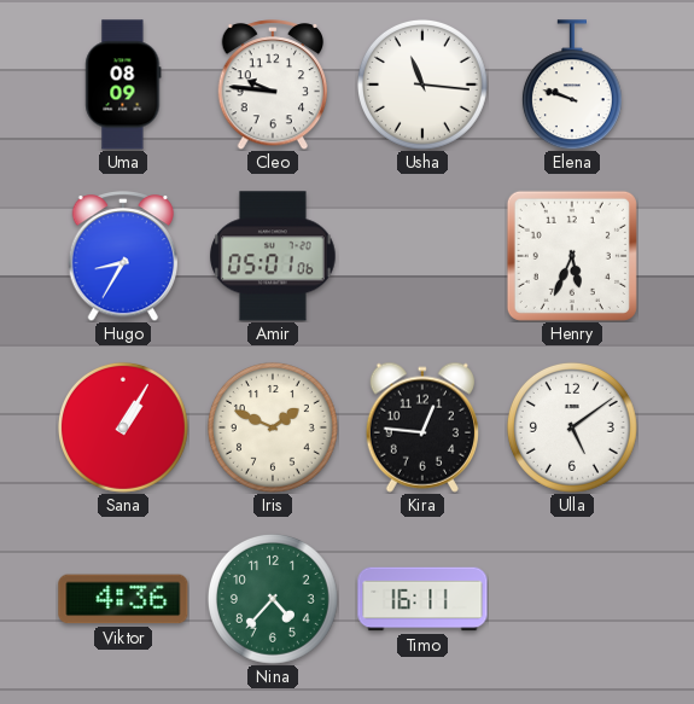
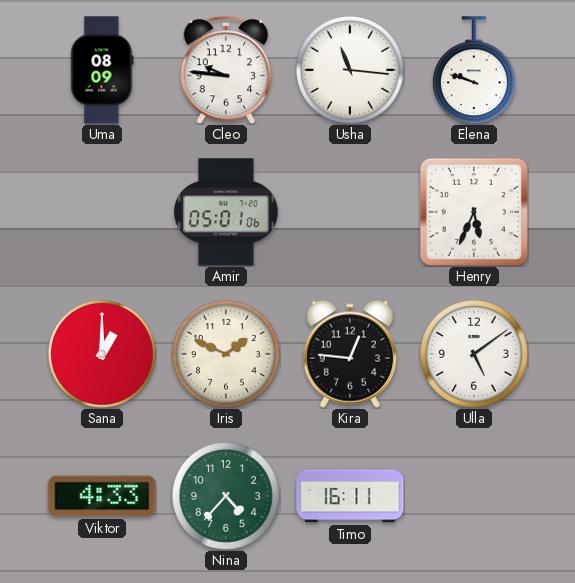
Hugo: 8:35 -> none (123, 256)
Sana: 1:05 -> 1:00 (102, 354)
Viktor: 4:36 -> 4:33 (102, 496)
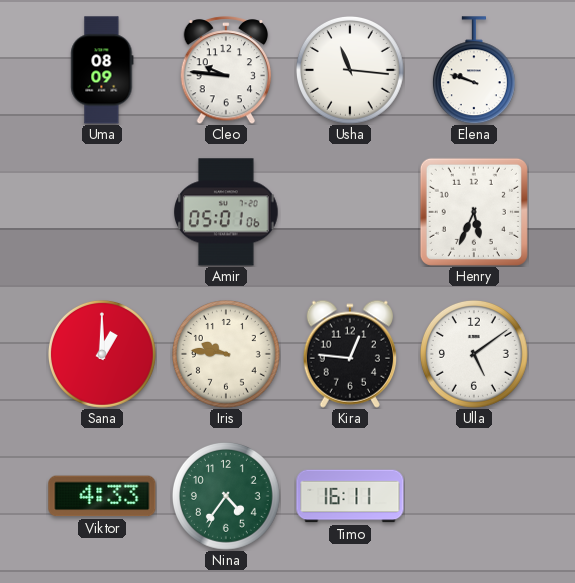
Iris: 1:49 -> 9:46 (226, 354)
Nina: 4:37 -> 4:36 (226, 496)
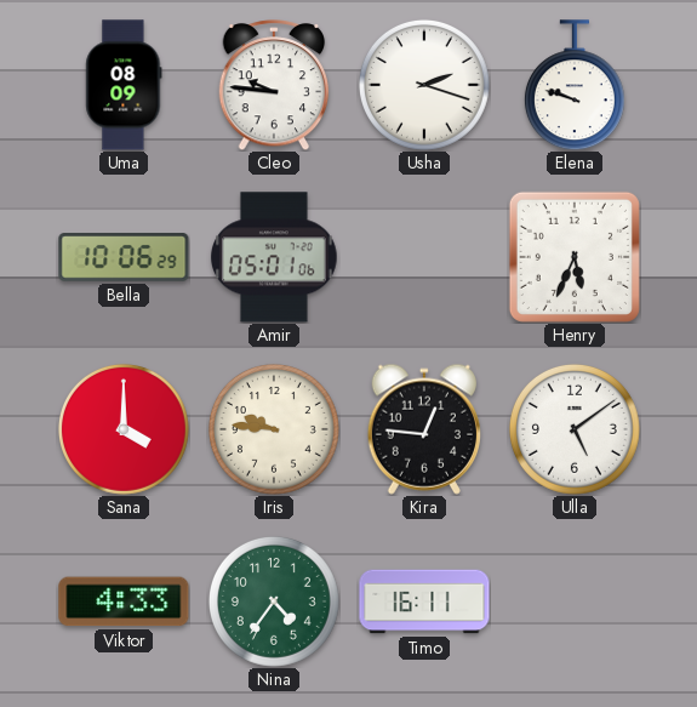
Usha: 11:16 -> 2:18 (424, 85)
Bella: none -> 10:06 (124, 257)
Sana: 1:00 -> 4:00 (124, 429)
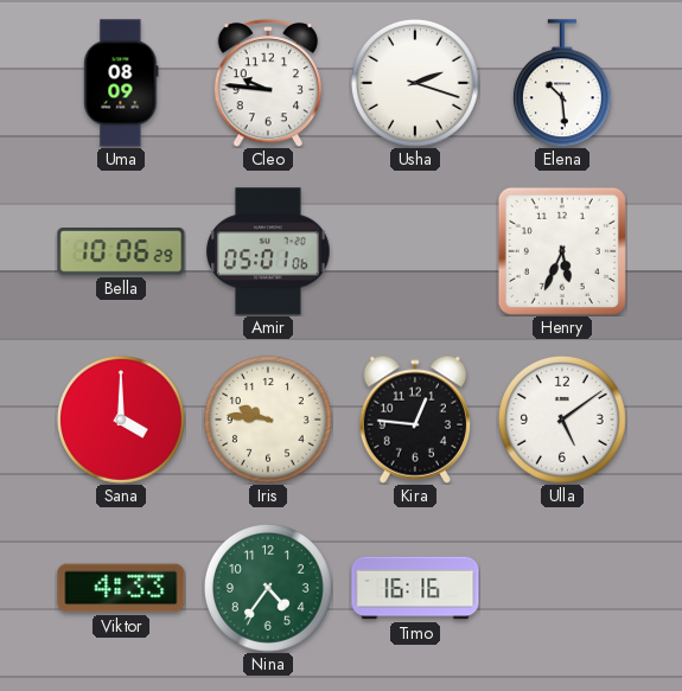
Elena: 9:48 -> 10:29 (562, 83)
Timo: 16:11 -> 16:16 (415, 588)
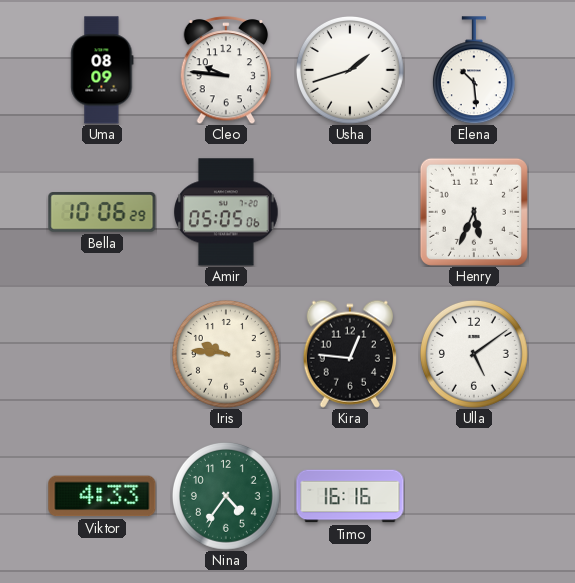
Usha: 2:18 -> 1:42 (350, 70)
Amir: 05:01 -> 05:05 (226, 212)
Sana: 4:00 -> none (121, 420)
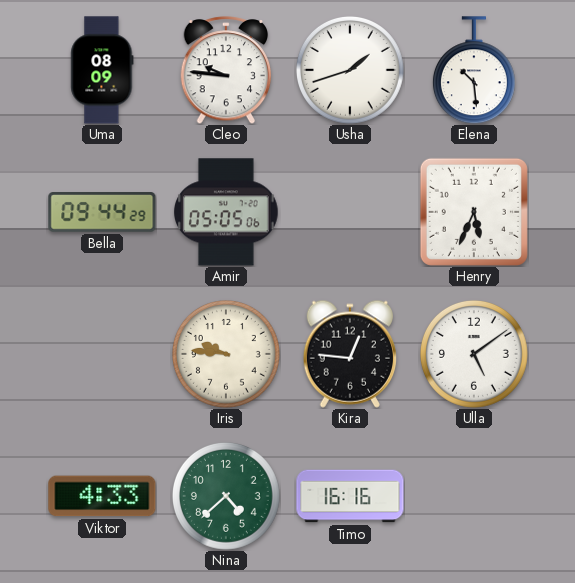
Bella: 10:06 -> 09:44 (102, 212)
Nina: 4:36 -> 4:38 (226, 496)
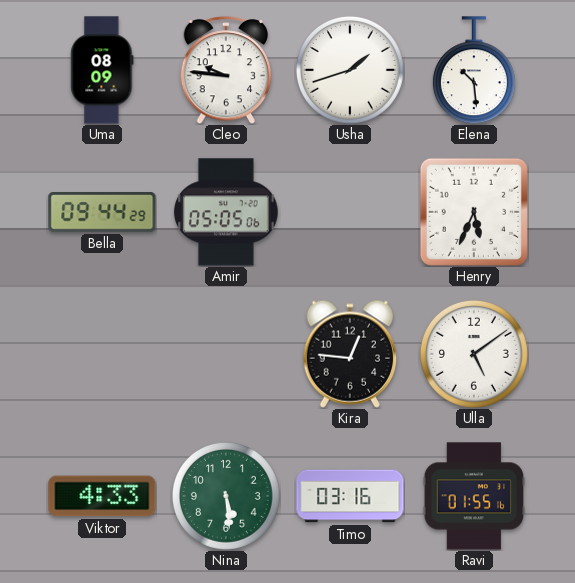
Iris: 9:46 -> none (226, 354)
Nina: 4:38 -> 5:29 (226, 496)
Timo: 16:16 -> 03:16 (350, 496)
Ravi: none -> 01:55 (474, 496)
